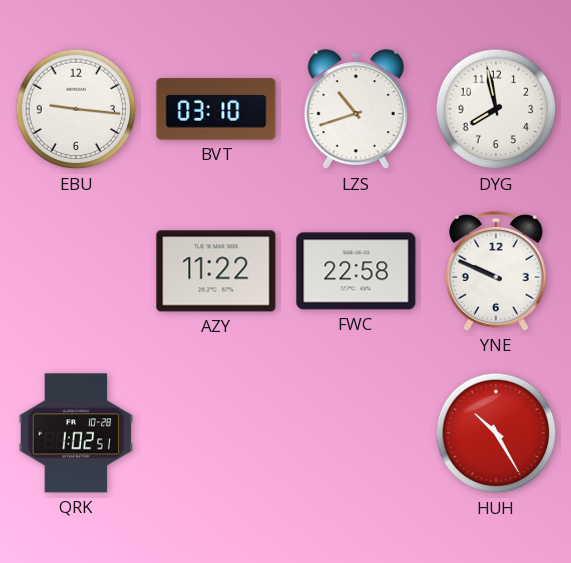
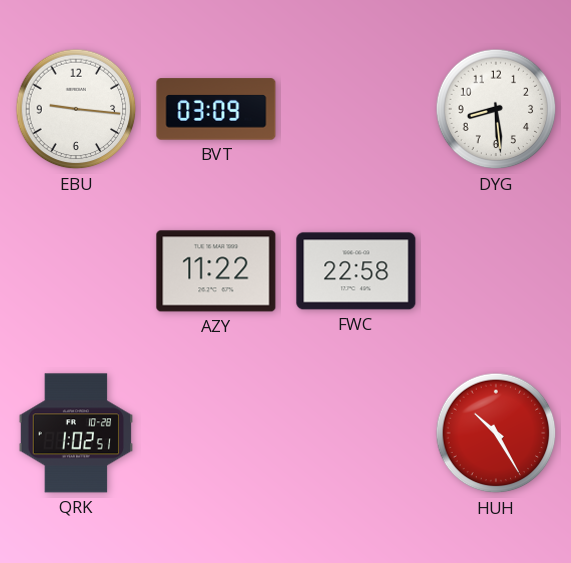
BVT: 03:10 -> 03:09 (216, 109)
LZS: 10:42 -> none (356, 110)
DYG: 7:58 -> 8:29 (496, 109)
YNE: 9:49 -> none (496, 271)
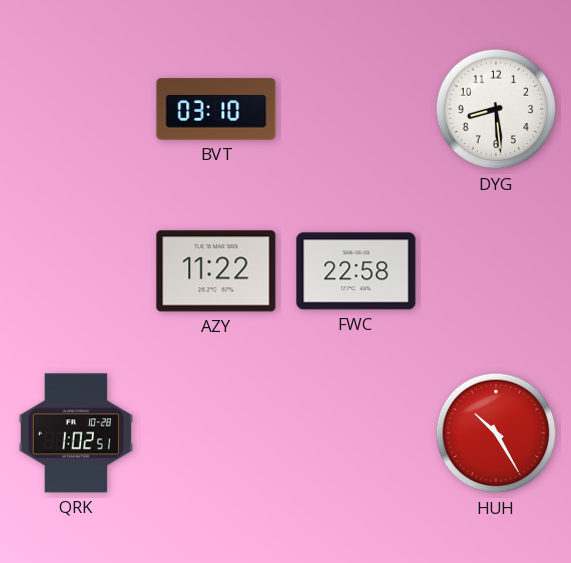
EBU: 9:16 -> none (76, 109)
BVT: 03:09 -> 03:10 (216, 109)
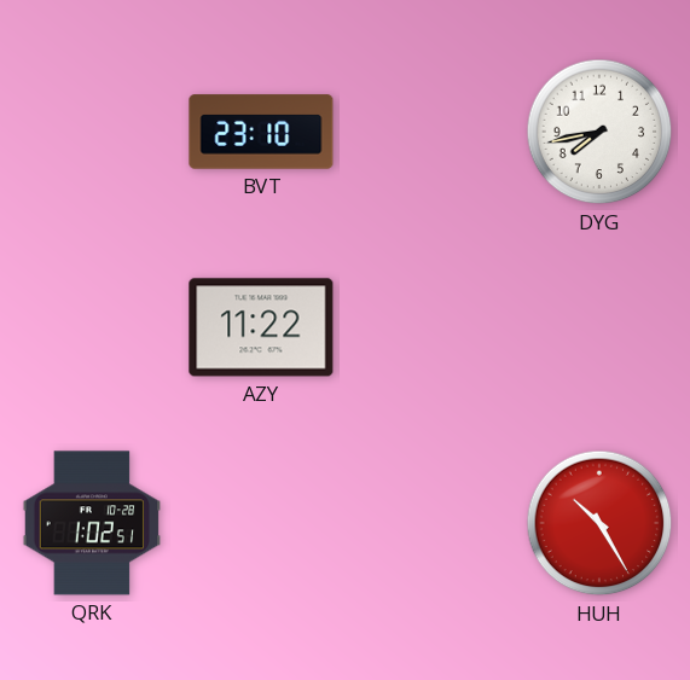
BVT: 03:10 -> 23:10 (261, 132)
DYG: 8:29 -> 7:43 (599, 132)
FWC: 22:58 -> none (356, 271)
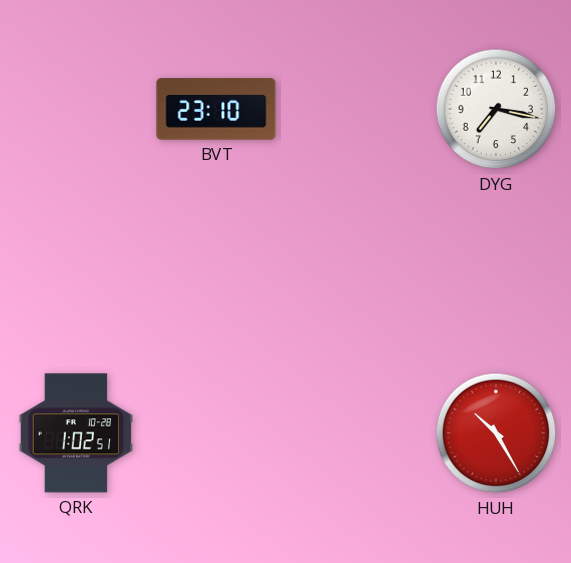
DYG: 7:43 -> 7:17 (496, 109)
AZY: 11:22 -> none (261, 327)
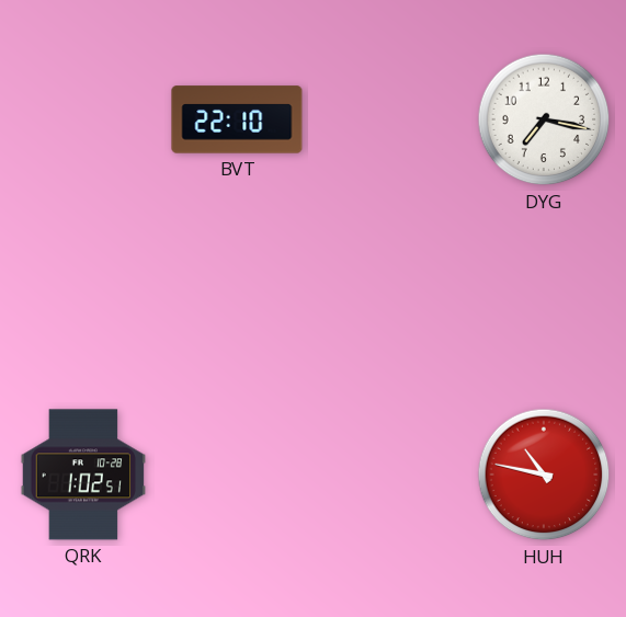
BVT: 23:10 -> 22:10 (237, 119)
HUH: 10:25 -> 10:47 (544, 475)
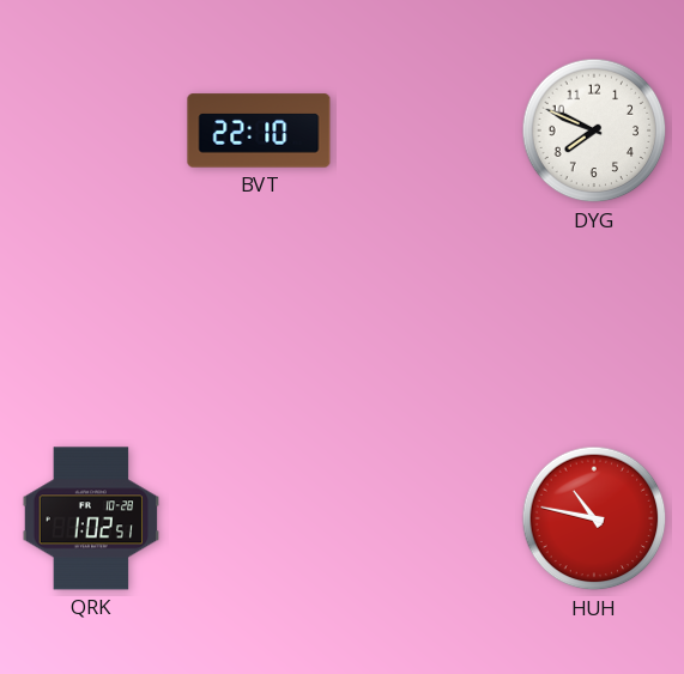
DYG: 7:17 -> 7:49 (594, 130)
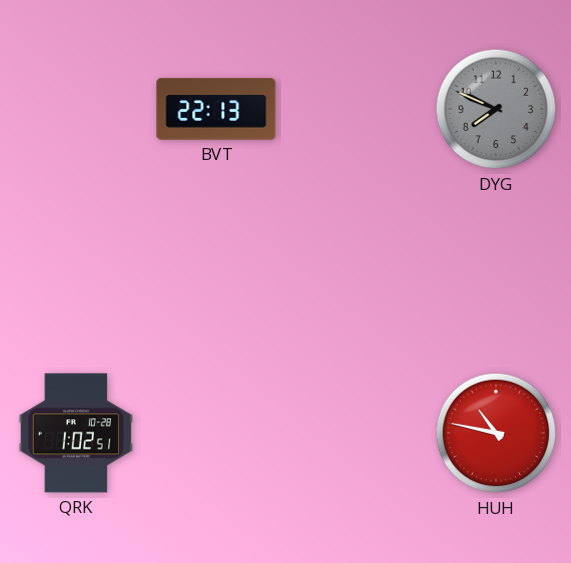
BVT: 22:10 -> 22:13 (216, 109)
DYG dial: white -> grey (496, 109)
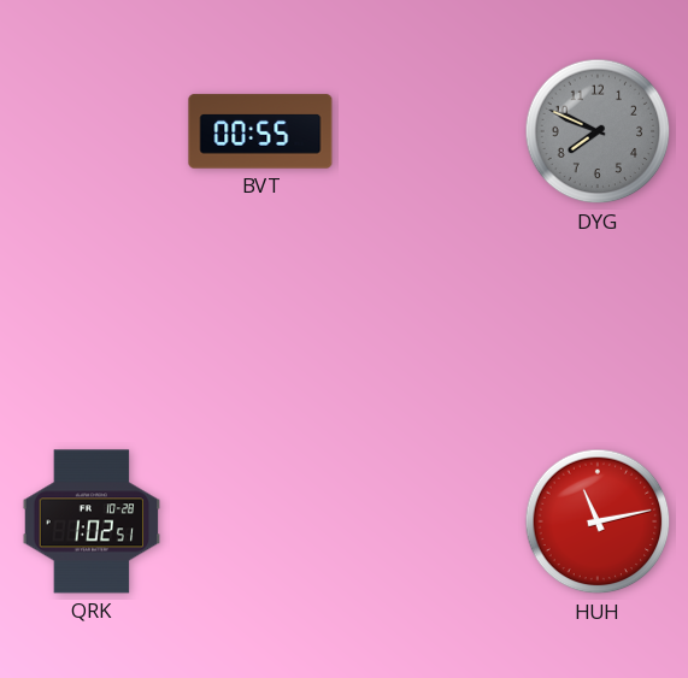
BVT: 22:13 -> 00:55 (260, 131)
HUH: 10:47 -> 11:13 (598, 521)
